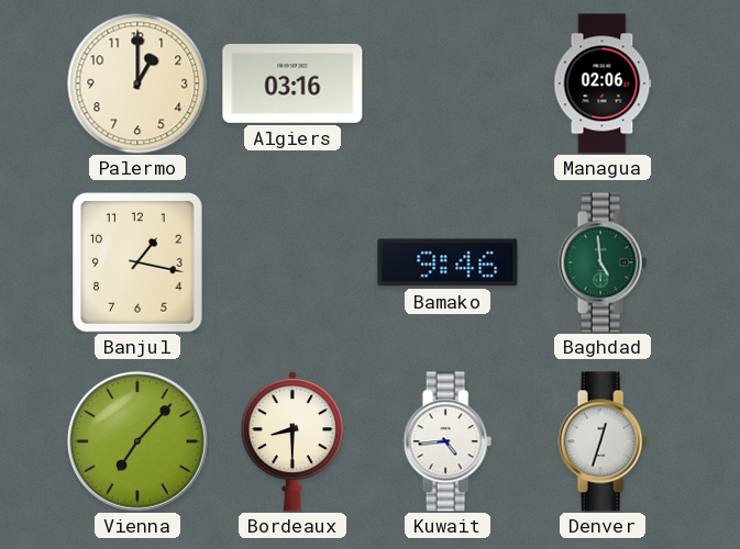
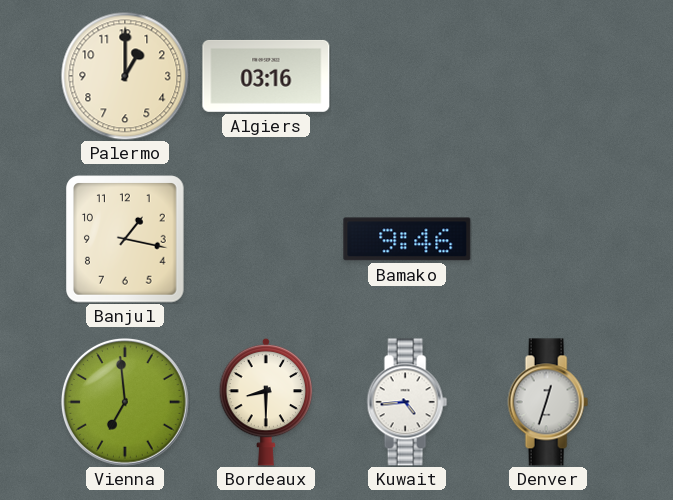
Managua: 02:06 -> none (603, 83)
Baghdad: 4:59 -> none (603, 262)
Vienna: 7:07 -> 6:59 (126, 403)
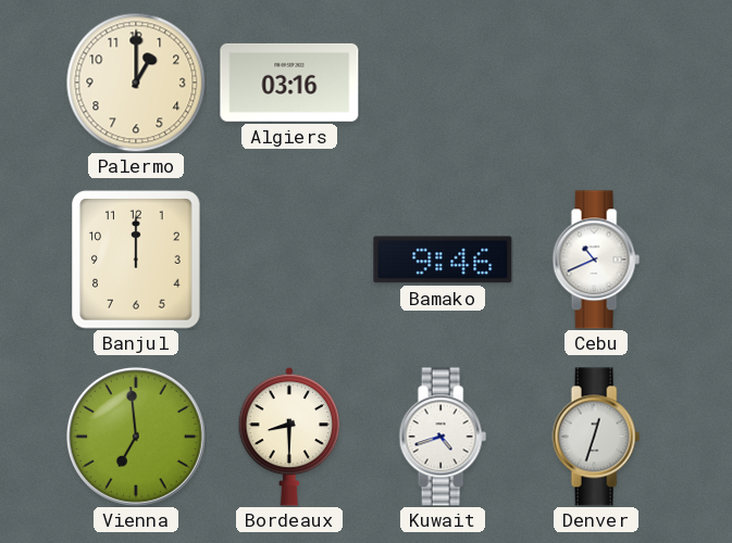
Banjul: 1:17 -> 12:00 (136, 260)
Cebu: none -> 10:41 (596, 260)
Kuwait: 4:44 -> 4:42 (443, 437)
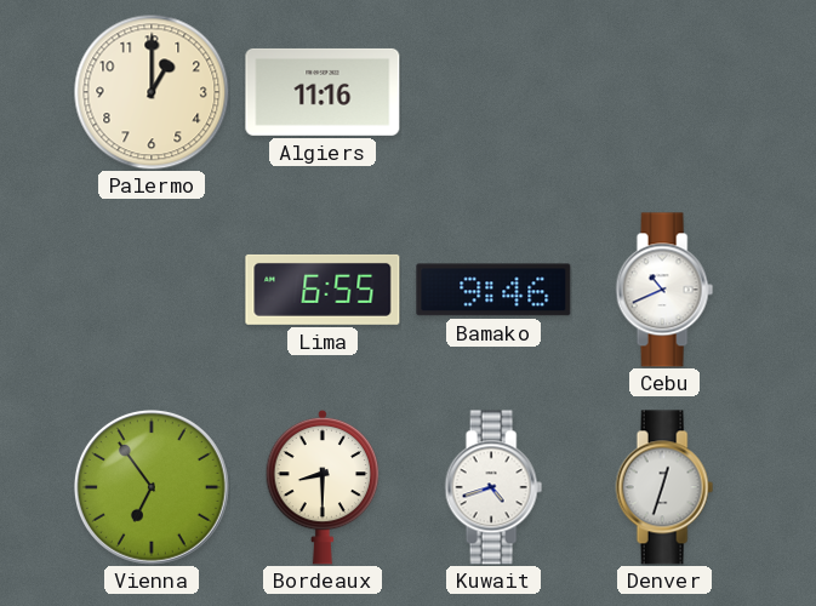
Algiers: 03:16 -> 11:16 (323, 92)
Banjul: 12:00 -> none (136, 260)
Lima: none -> 6:55 (323, 290)
Vienna: 6:59 -> 6:54 (153, 488)
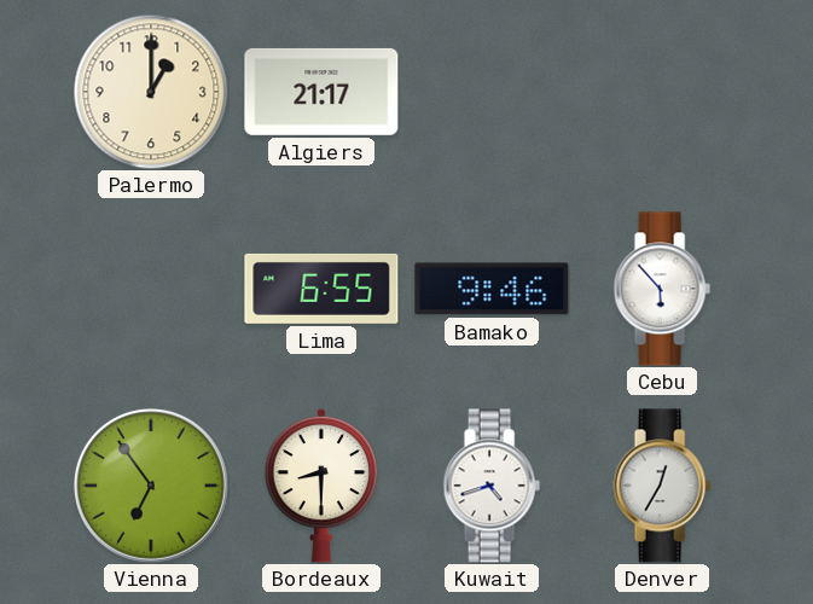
Algiers: 11:16 -> 21:17 (321, 92)
Cebu: 10:41 -> 5:53 (662, 289)
Denver: 12:33 -> 12:35 (662, 486)
